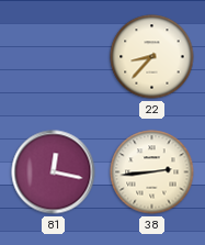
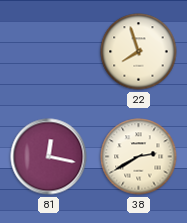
22: 8:37 -> 7:57 (139, 52)
38: 2:44 -> 2:40 (139, 157)
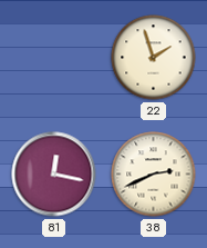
22: 7:57 -> 1:57 (154, 58)
38: 2:40 -> 2:41 (154, 175)
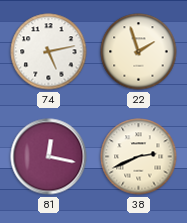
74: none -> 5:13 (49, 52)
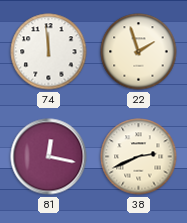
74: 5:13 -> 11:59 (49, 52)
